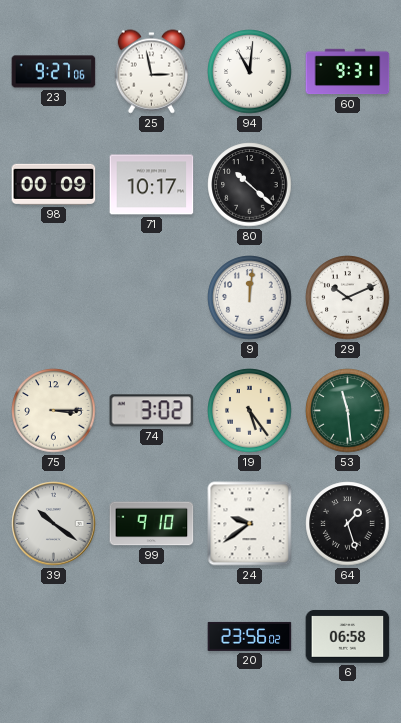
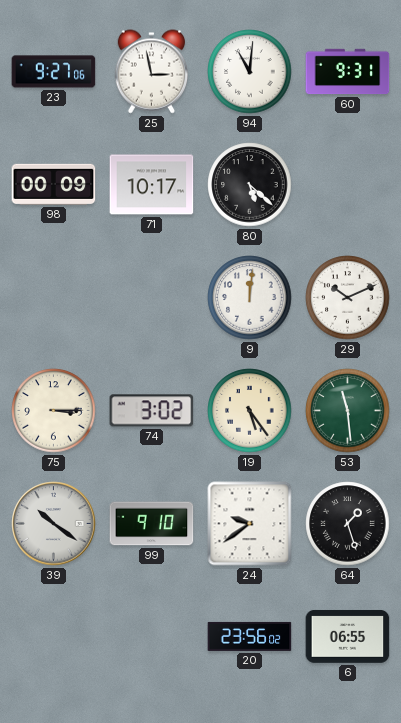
80: 10:22 -> 5:22 (250, 185)
6: 06:58 -> 06:55 (348, 637)
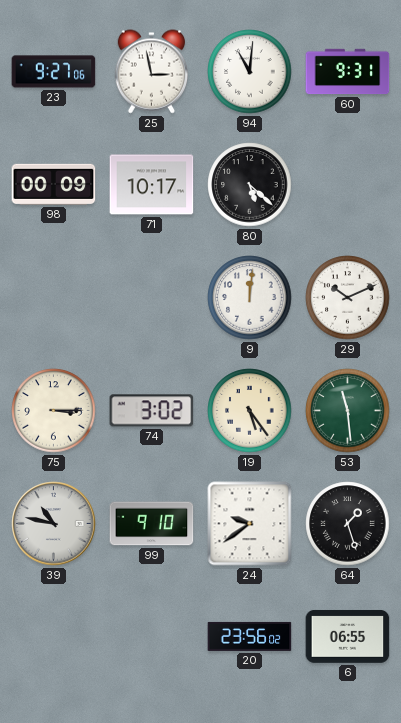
39: 10:21 -> 10:47 (54, 524)
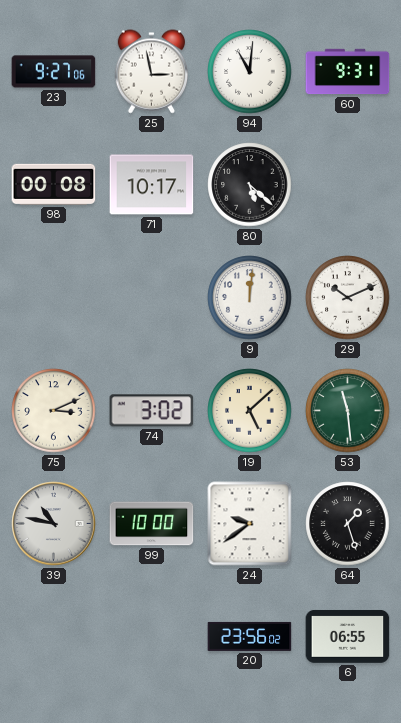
98: 00:09 -> 00:08 (54, 184)
75: 3:15 -> 3:11 (54, 411)
19: 5:24 -> 5:08 (250, 411)
99: 9:10 -> 10:00 (152, 524)
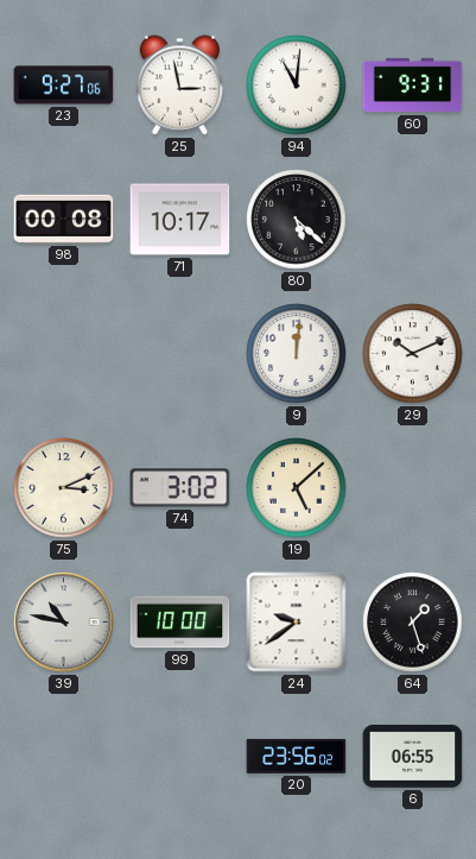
53: 11:29 -> none (348, 411)
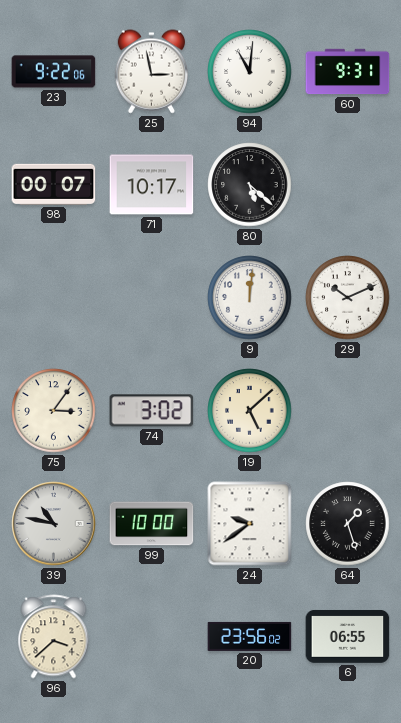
23: 9:27 -> 9:22 (54, 72)
98: 00:08 -> 00:07 (54, 184)
75: 3:11 -> 3:06 (54, 411)
96: none -> 3:38 (54, 637)
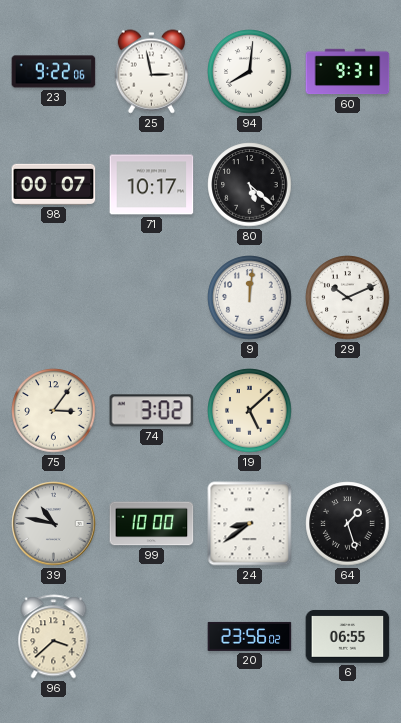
94: 11:01 -> 8:01 (250, 72)
24: 9:39 -> 8:39 (250, 524)
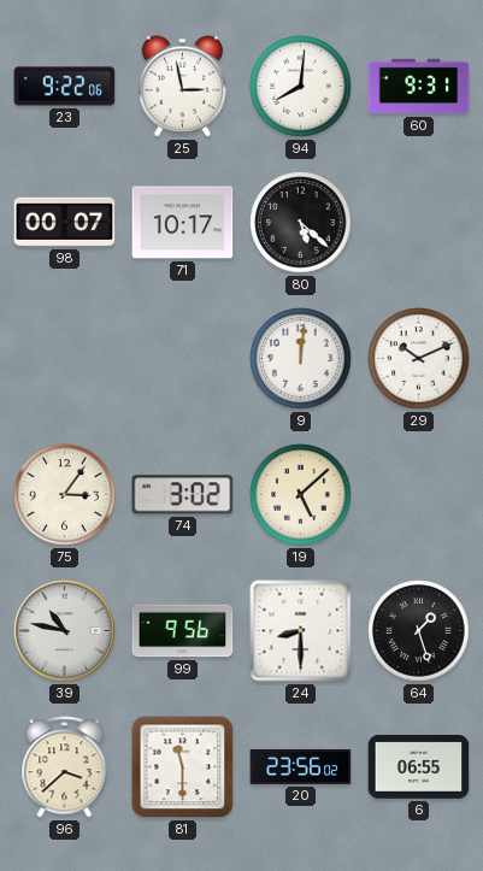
99: 10:00 -> 9:56 (183, 631)
24: 8:39 -> 8:30 (301, 631)
81: none -> 11:30 (183, 767)
